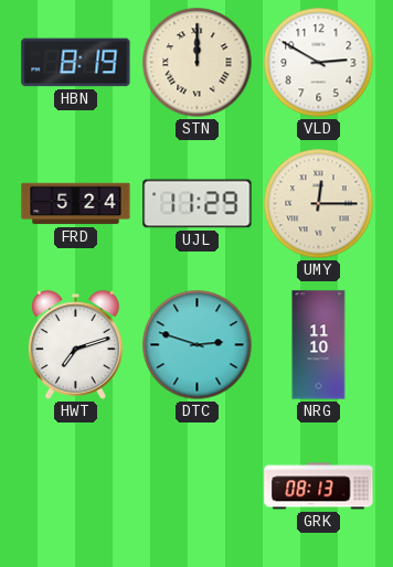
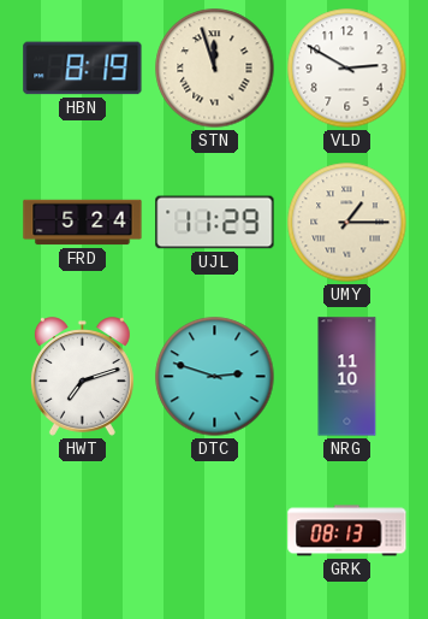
STN: 12:00 -> 11:57 (215, 69)
UMY: 12:15 -> 1:15 (347, 223)
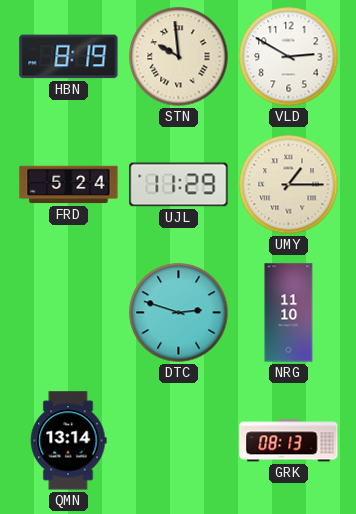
STN: 11:57 -> 9:59 (179, 57)
HWT: 7:12 -> none (82, 377)
QMN: none -> 13:14 (68, 441)
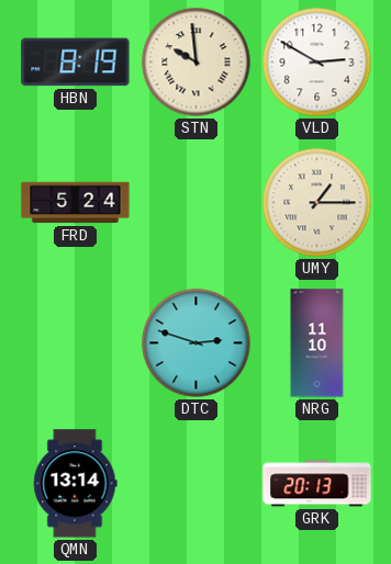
UJL: 11:29 -> none (179, 185)
GRK: 08:13 -> 20:13 (317, 484)
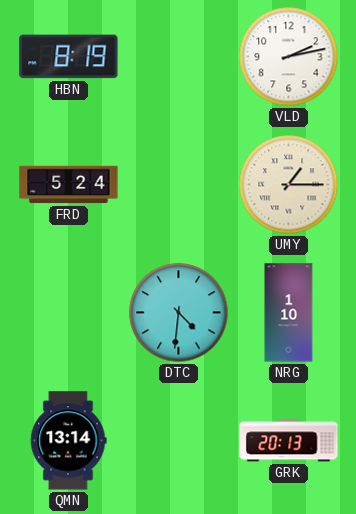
STN: 9:59 -> none (197, 63)
VLD: 2:50 -> 2:13 (289, 57)
DTC: 2:48 -> 4:31 (179, 313)
NRG: 11:10 -> 1:10 (289, 313)
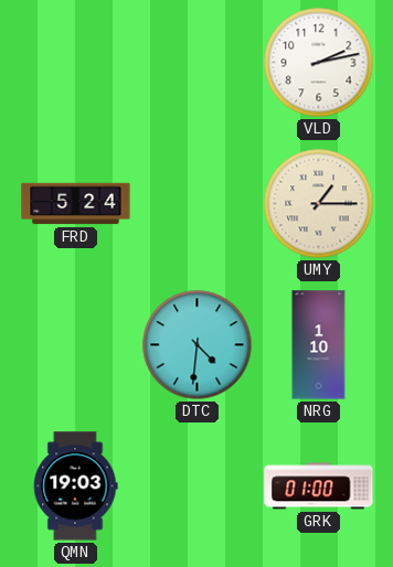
HBN: 8:19 -> none (69, 57)
QMN: 13:14 -> 19:03 (75, 486)
GRK: 20:13 -> 01:00 (319, 486)
